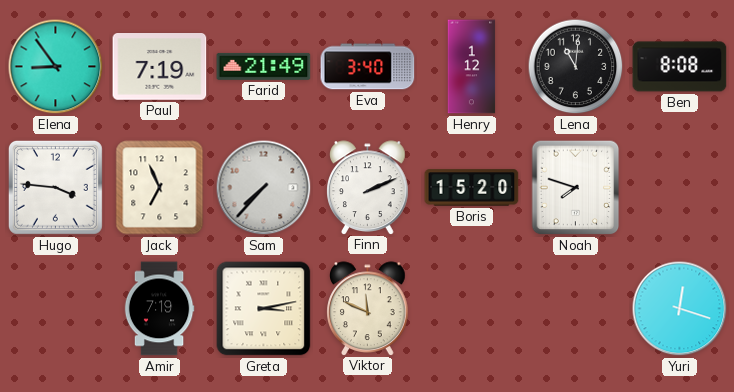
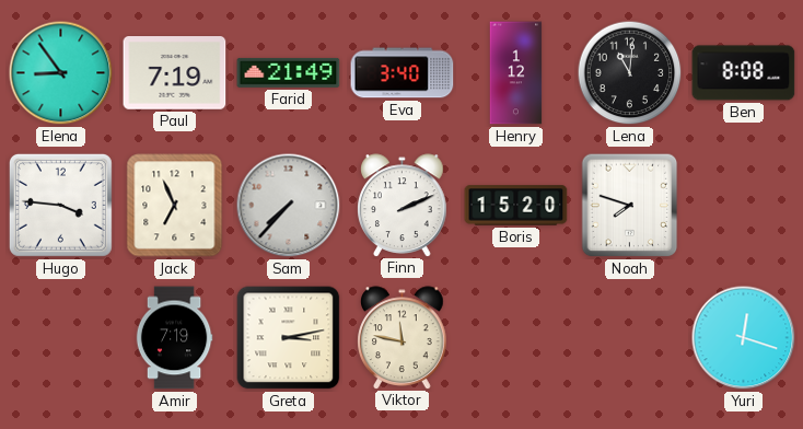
Viktor: 11:49 -> 11:47 (403, 337)
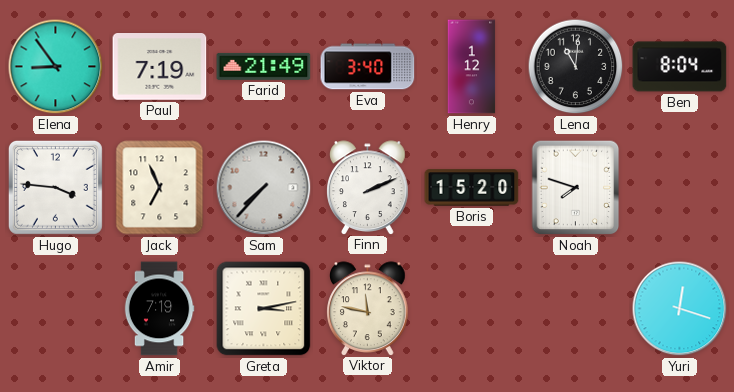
Ben: 8:08 -> 8:04 (680, 67)
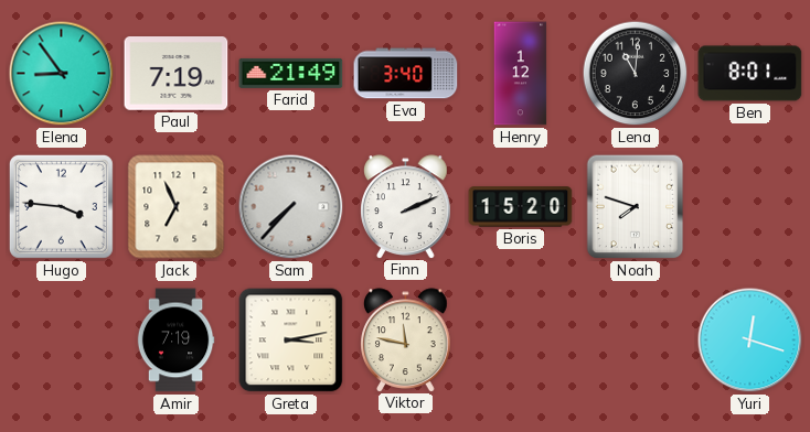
Ben: 8:04 -> 8:01 (750, 74)
